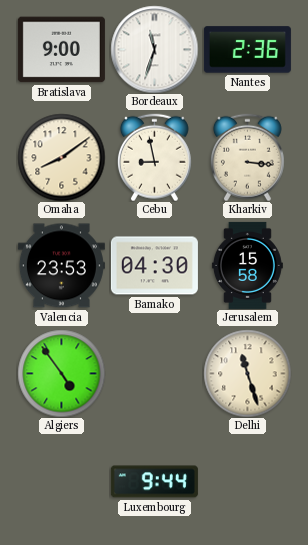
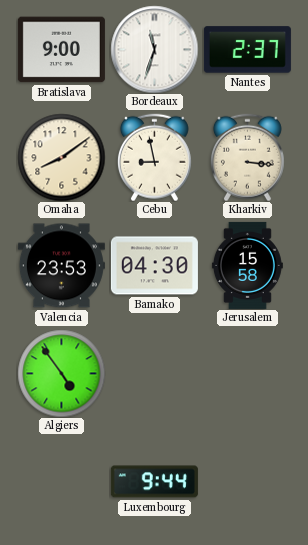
Nantes: 2:36 -> 2:37 (247, 50)
Delhi: 11:27 -> none (247, 373)
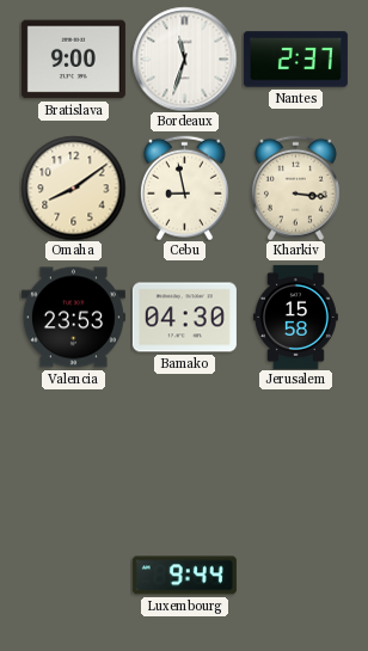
Algiers: 4:54 -> none (61, 373)
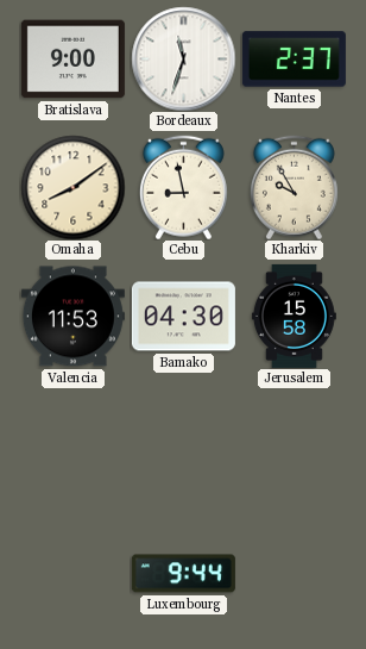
Kharkiv: 3:16 -> 9:55 (294, 187)
Valencia: 23:53 -> 11:53 (72, 317)
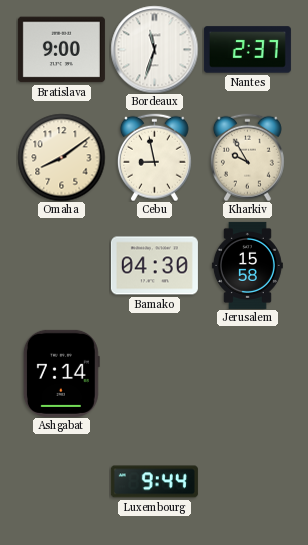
Valencia: 11:53 -> none (72, 317)
Ashgabat: none -> 7:14 (61, 373)
